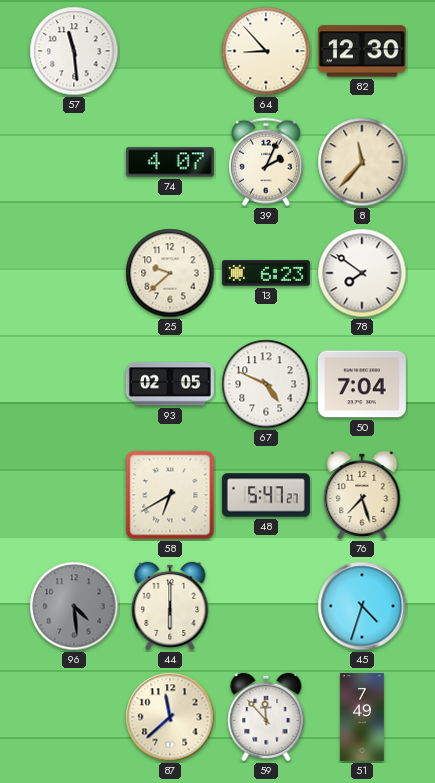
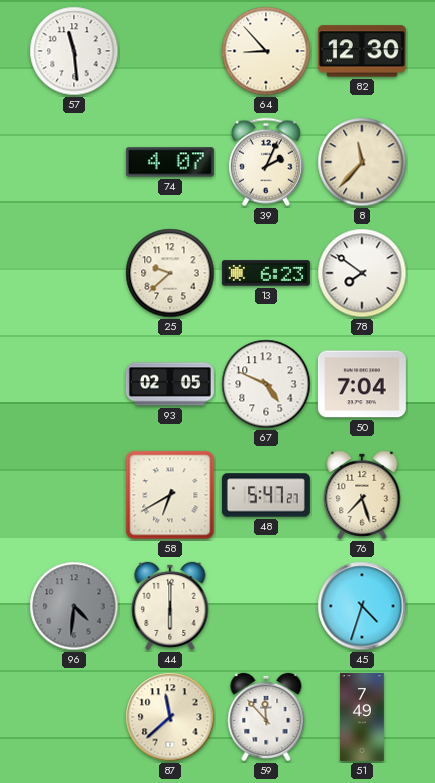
96: 4:29 -> 4:31 (74, 606)
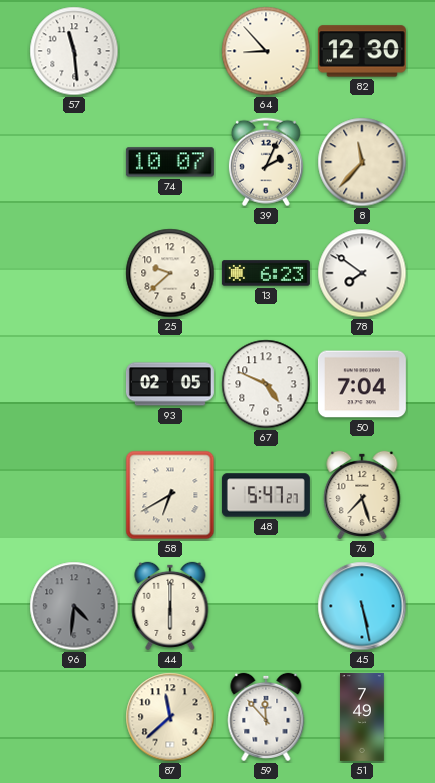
74: 4:07 -> 10:07 (170, 162)
45: 4:33 -> 5:28 (362, 606)
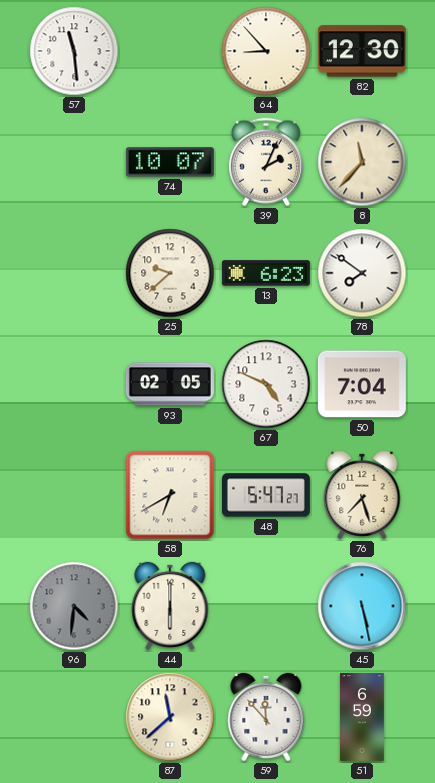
51: 7:49 -> 6:59 (362, 717)
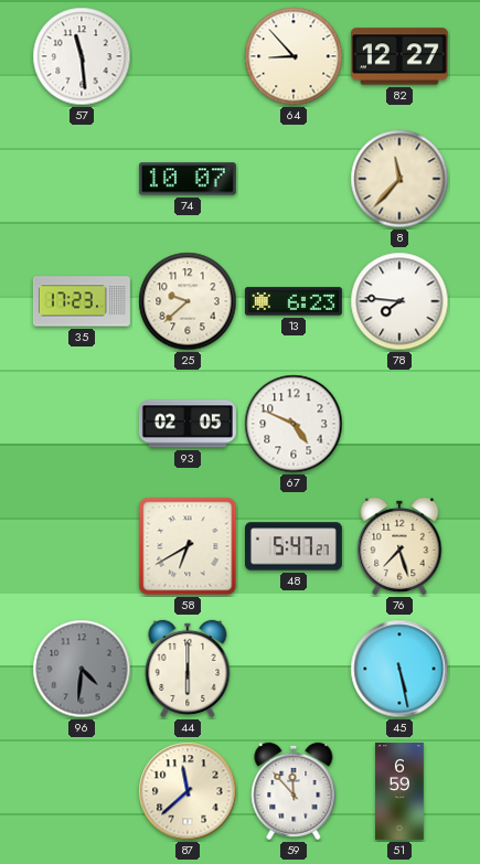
82: 12:30 -> 12:27 (399, 56)
39: 2:04 -> none (266, 162)
35: none -> 17:23 (82, 301)
78: 7:51 -> 7:46 (399, 301)
50: 7:04 -> none (362, 384)
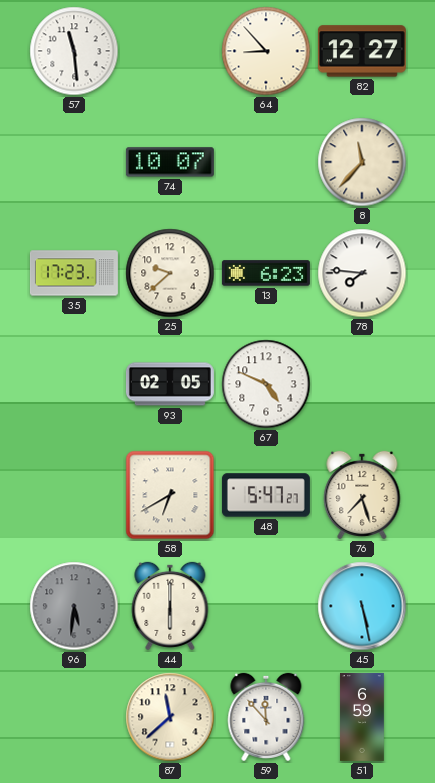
96: 4:31 -> 5:31 (74, 606)
